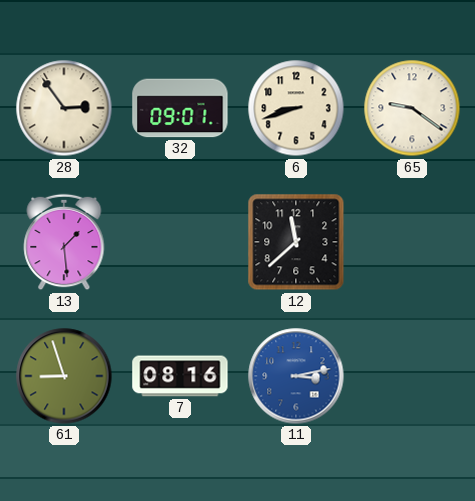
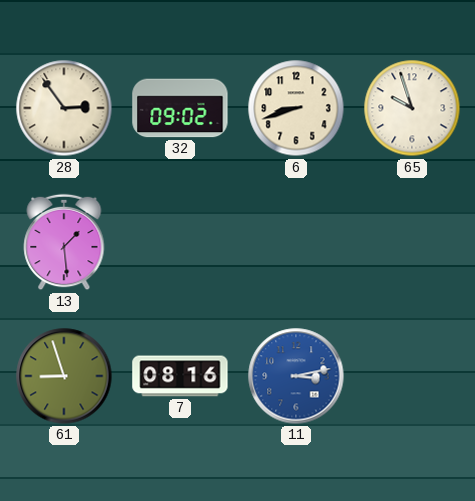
32: 09:01 -> 09:02 (180, 108)
65: 9:21 -> 9:57 (412, 108)
12: 11:38 -> none (296, 242)
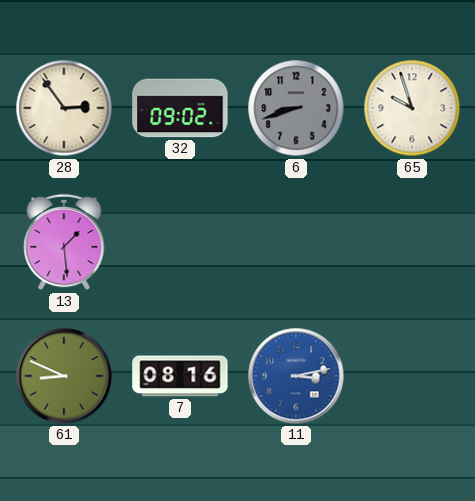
6 dial: cream -> grey (296, 108)
61: 8:57 -> 8:49 (64, 376)
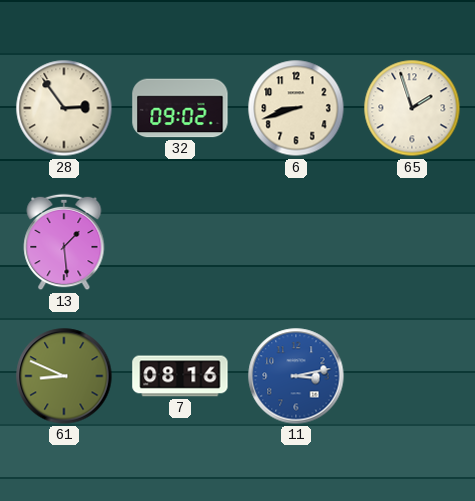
6 dial: grey -> cream (296, 108)
65: 9:57 -> 1:57 (412, 108)
